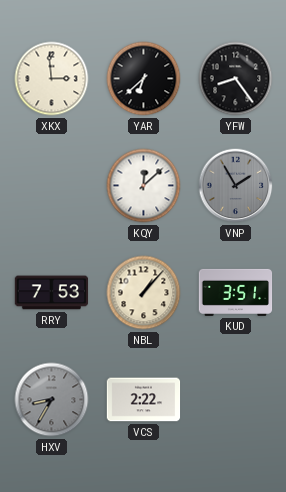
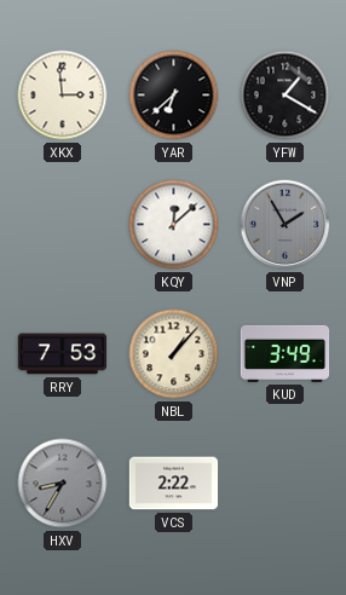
YFW: 8:24 -> 1:20 (286, 96)
KUD: 3:51 -> 3:49 (286, 353)
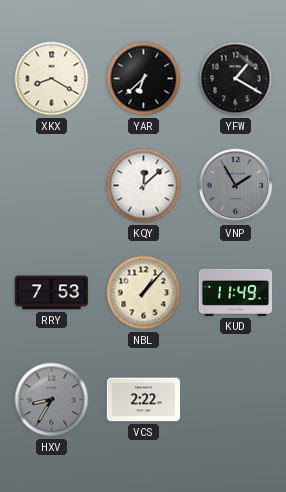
XKX: 2:59 -> 8:20 (52, 79)
KUD: 3:49 -> 11:49 (236, 292)
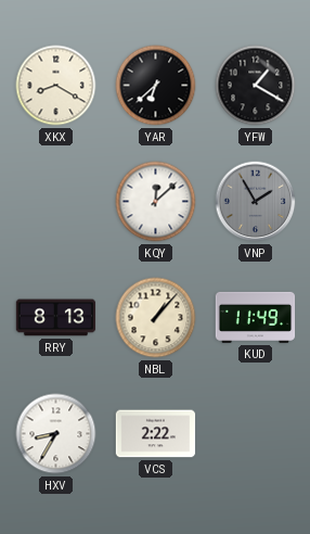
RRY: 7:53 -> 8:13 (56, 318)
HXV dial: grey -> white (56, 434)
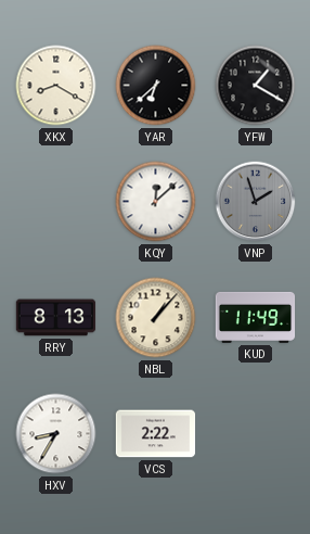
VNP: 1:55 -> 1:57 (256, 202)
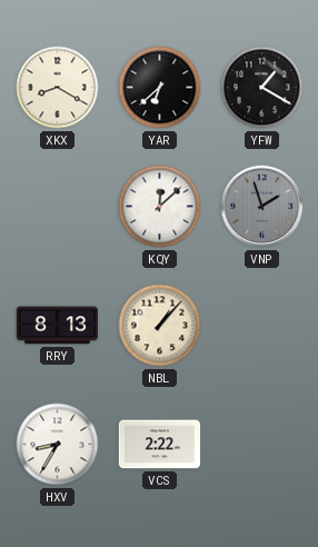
KUD: 11:49 -> none (256, 317)
